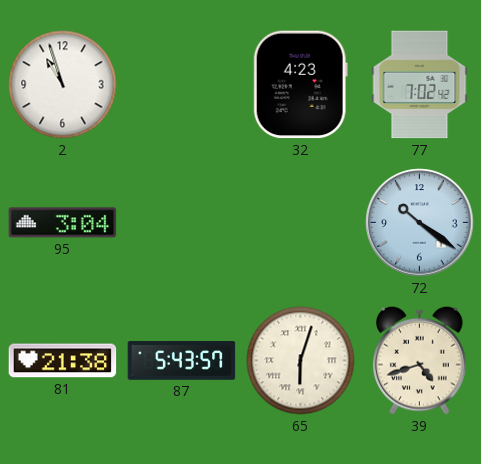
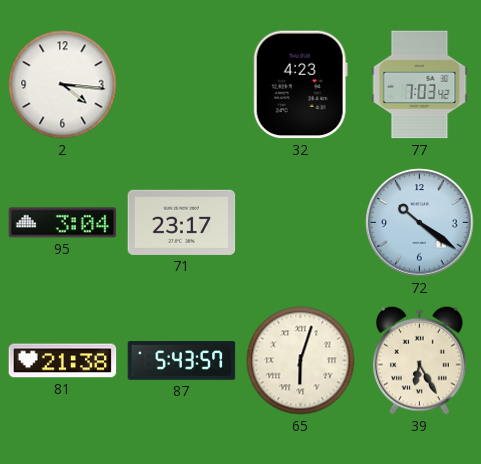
2: 10:57 -> 4:16 (63, 85)
77: 7:02 -> 7:03 (420, 85)
71: none -> 23:17 (182, 222)
39: 4:42 -> 6:25 (419, 360)
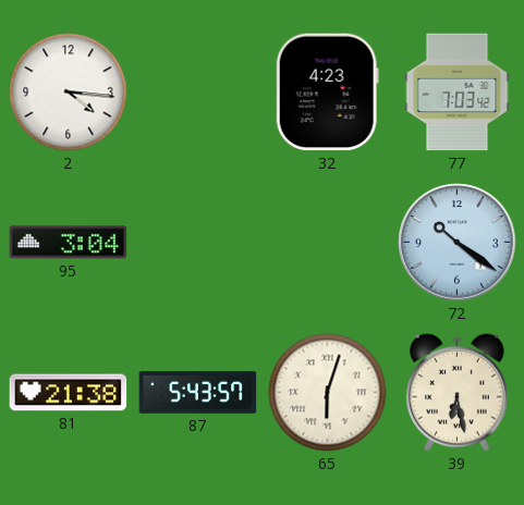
71: 23:17 -> none (182, 222)
39: 6:25 -> 6:28 (456, 392)
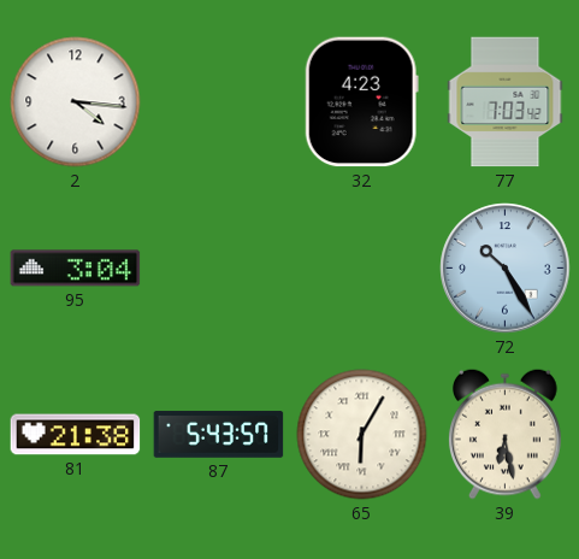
72: 10:21 -> 10:25 (506, 269)
65: 6:03 -> 6:05 (362, 435)
